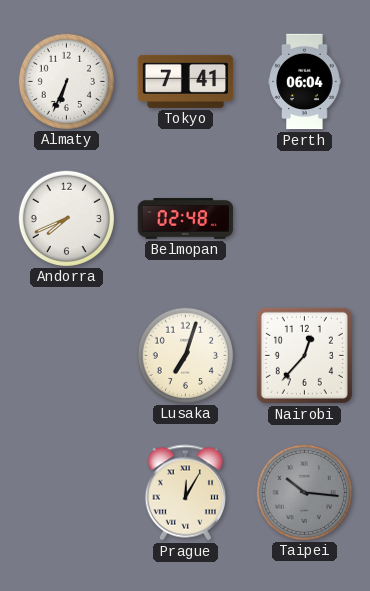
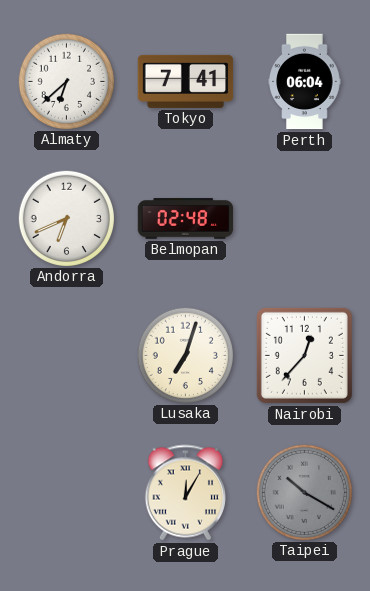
Almaty: 6:34 -> 6:38 (66, 81)
Andorra: 7:41 -> 6:41 (66, 218)
Taipei: 10:16 -> 10:20 (304, 492)
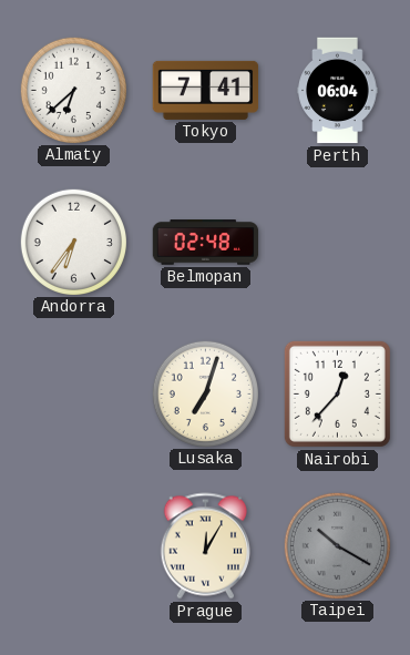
Andorra: 6:41 -> 6:36 (73, 242)
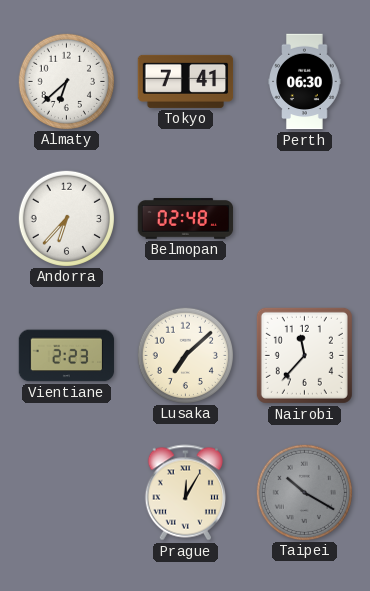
Perth: 06:04 -> 06:30 (305, 82)
Andorra: 6:36 -> 6:37 (66, 218)
Vientiane: none -> 2:23 (67, 356)
Lusaka: 7:03 -> 7:08 (185, 355)
Nairobi: 12:37 -> 11:37 (304, 355)
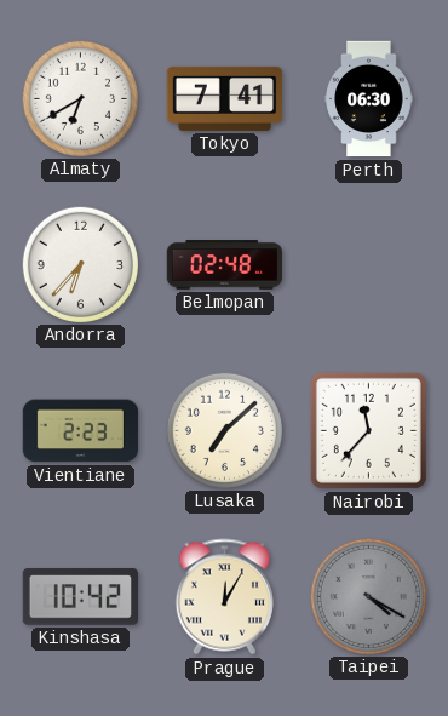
Almaty: 6:38 -> 6:40 (80, 98)
Kinshasa: none -> 10:42 (80, 597)
Taipei: 10:20 -> 4:20 (368, 596)
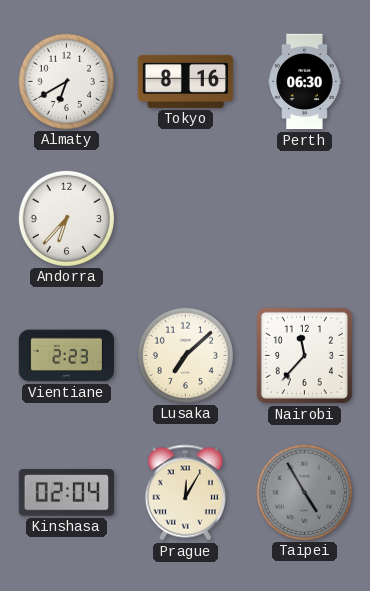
Tokyo: 7:41 -> 8:16 (186, 81)
Belmopan: 02:48 -> none (225, 265)
Kinshasa: 10:42 -> 02:04 (66, 493)
Taipei: 4:20 -> 4:55 (304, 492)
